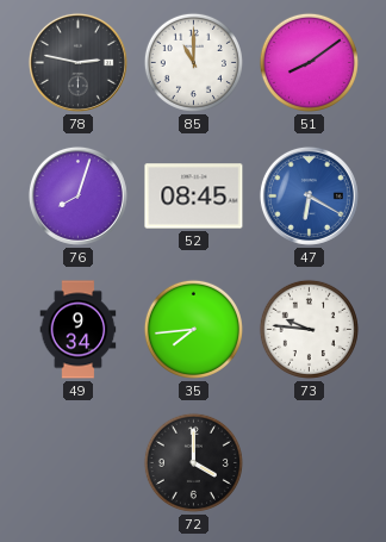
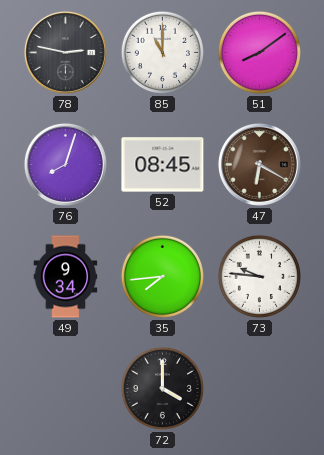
47 dial: blue -> brown (259, 164)
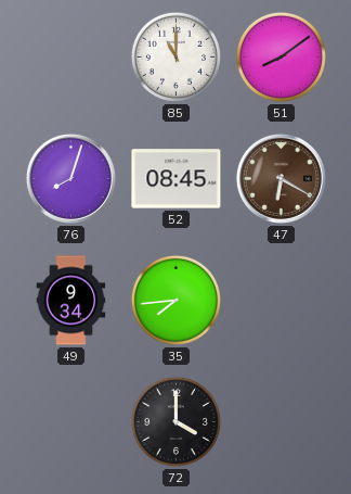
78: 2:47 -> none (65, 52)
73: 9:46 -> none (259, 276)
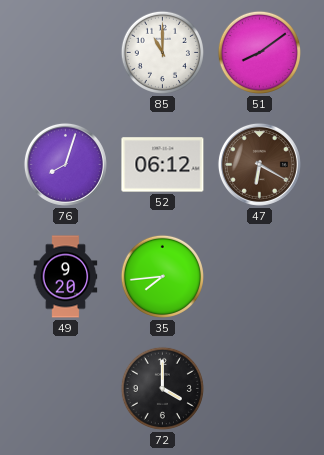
52: 08:45 -> 06:12 (163, 165)
49: 9:34 -> 9:20 (66, 277)
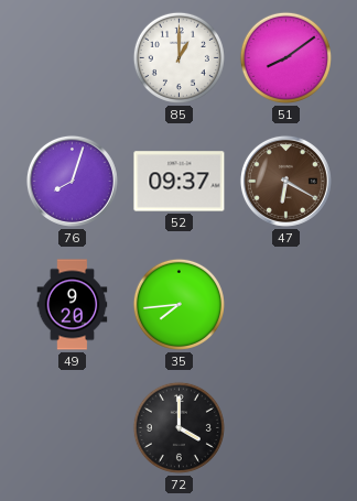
85: 11:00 -> 1:00 (178, 57)
52: 06:12 -> 09:37 (180, 182)
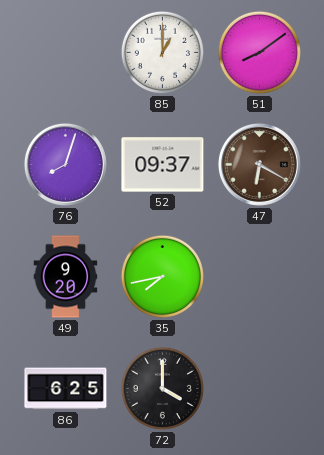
35: 7:44 -> 7:43 (162, 276)
86: none -> 6:25 (66, 389)
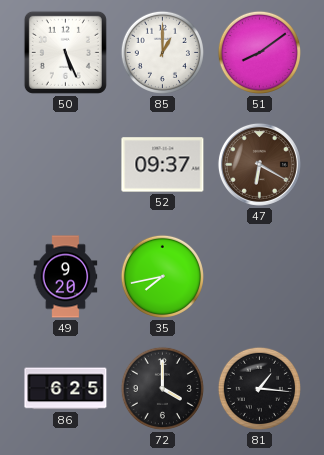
50: none -> 5:26 (65, 52)
76: 8:03 -> none (65, 164)
81: none -> 1:16 (259, 388)
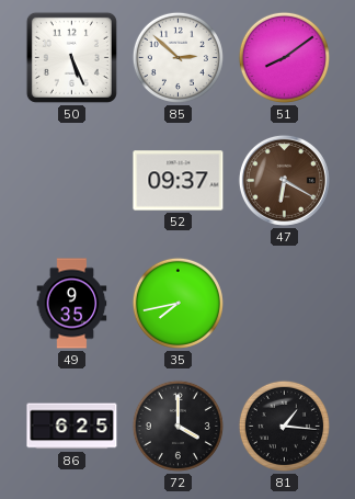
85: 1:00 -> 2:52 (177, 57)
49: 9:20 -> 9:35 (72, 304)
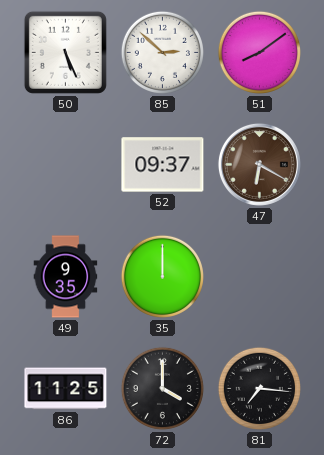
35: 7:43 -> 12:00 (162, 276)
86: 6:25 -> 11:25 (66, 389)
81: 1:16 -> 7:16 (259, 388)
